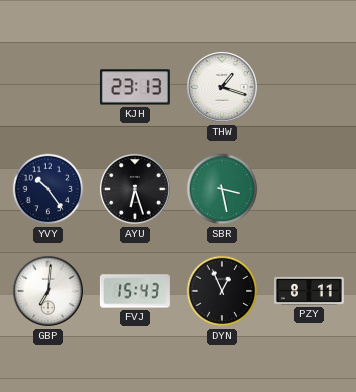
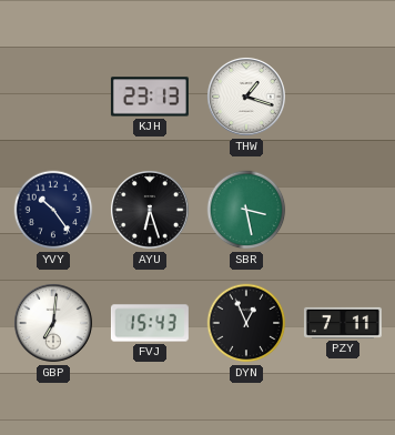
PZY: 8:11 -> 7:11 (343, 323)
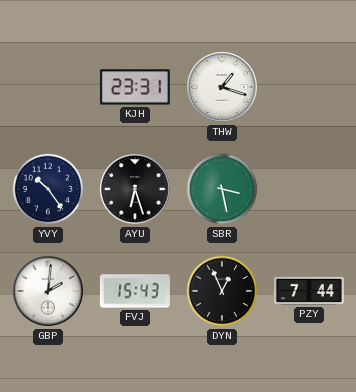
KJH: 23:13 -> 23:31 (135, 87)
GBP: 7:01 -> 2:01 (49, 292)
PZY: 7:11 -> 7:44 (309, 291)
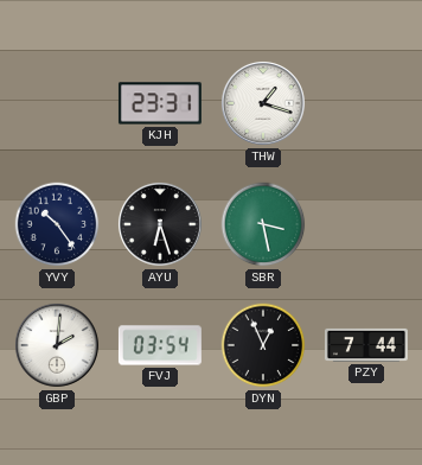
FVJ: 15:43 -> 03:54 (160, 345)
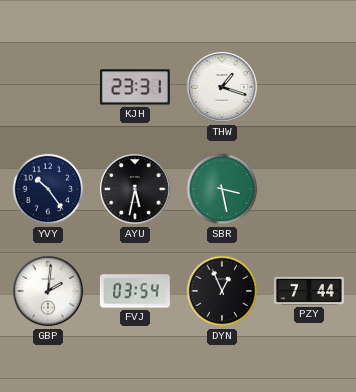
AYU: 6:27 -> 5:32 (136, 190)
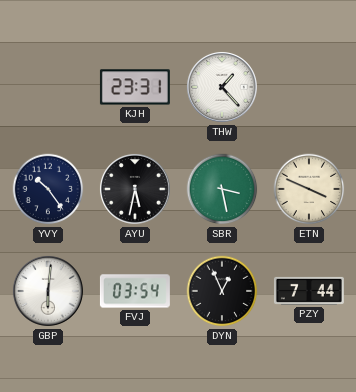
THW: 1:18 -> 1:23 (223, 88)
ETN: none -> 3:49 (309, 189)
GBP: 2:01 -> 6:01 (49, 292)
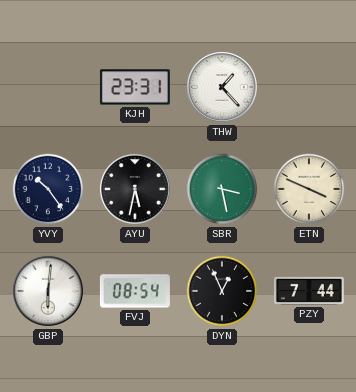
FVJ: 03:54 -> 08:54 (135, 291)
